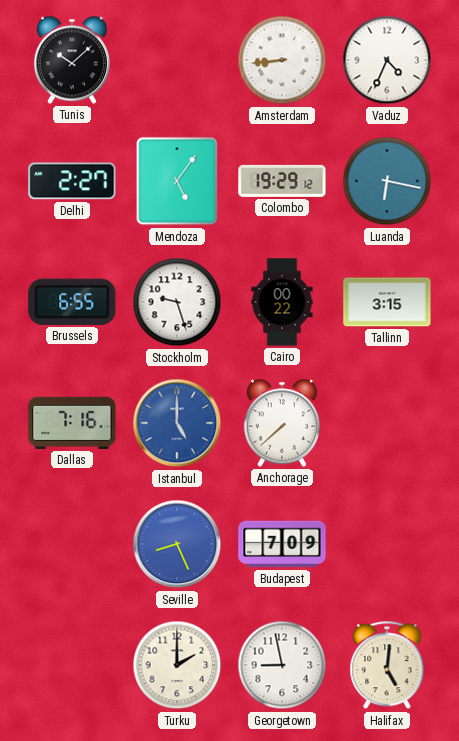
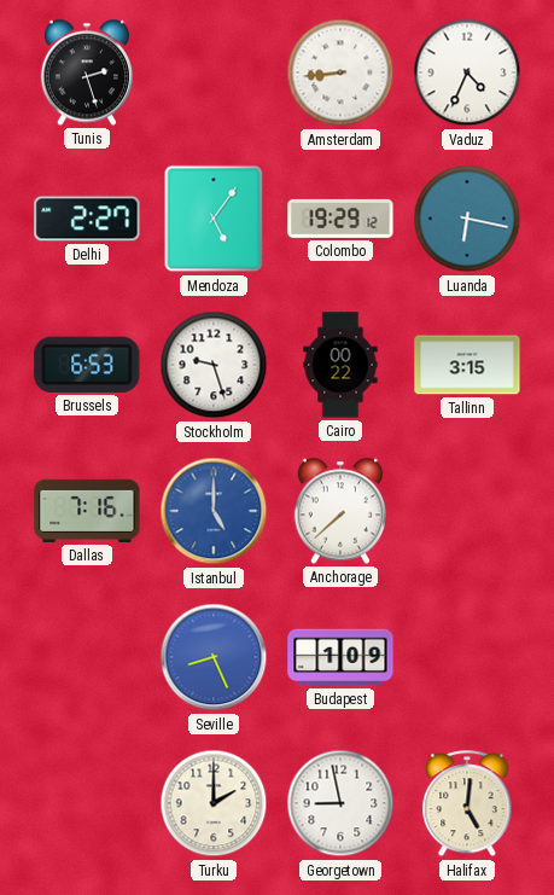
Tunis: 10:08 -> 2:27 (86, 72)
Brussels: 6:55 -> 6:53 (87, 365)
Budapest: 7:09 -> 1:09 (340, 657)
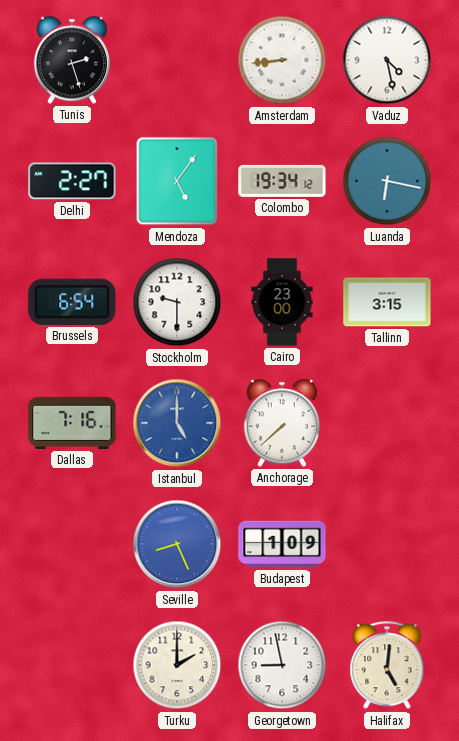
Vaduz: 4:34 -> 4:28 (387, 60)
Colombo: 19:29 -> 19:34 (282, 181)
Brussels: 6:53 -> 6:54 (72, 302)
Stockholm: 9:27 -> 9:30 (177, 302)
Cairo: 00:22 -> 23:00 (282, 302)
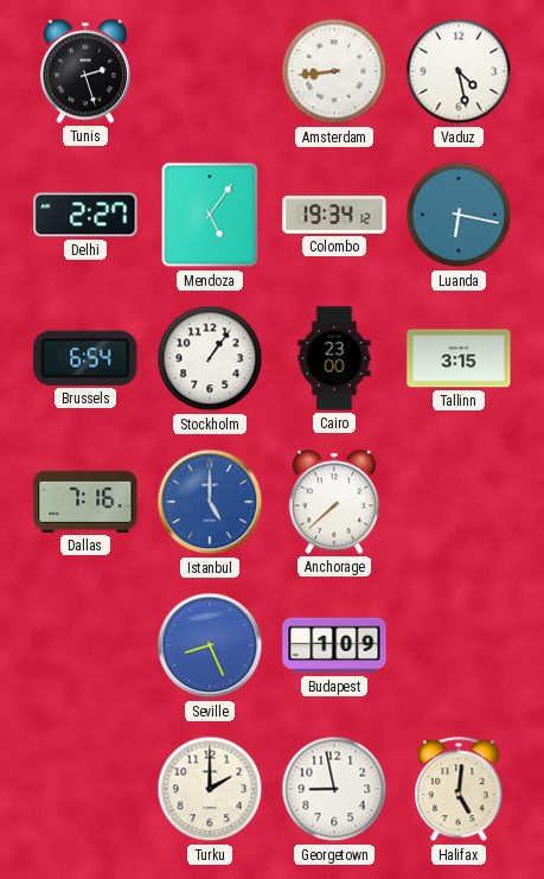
Stockholm: 9:30 -> 1:06 (210, 358)
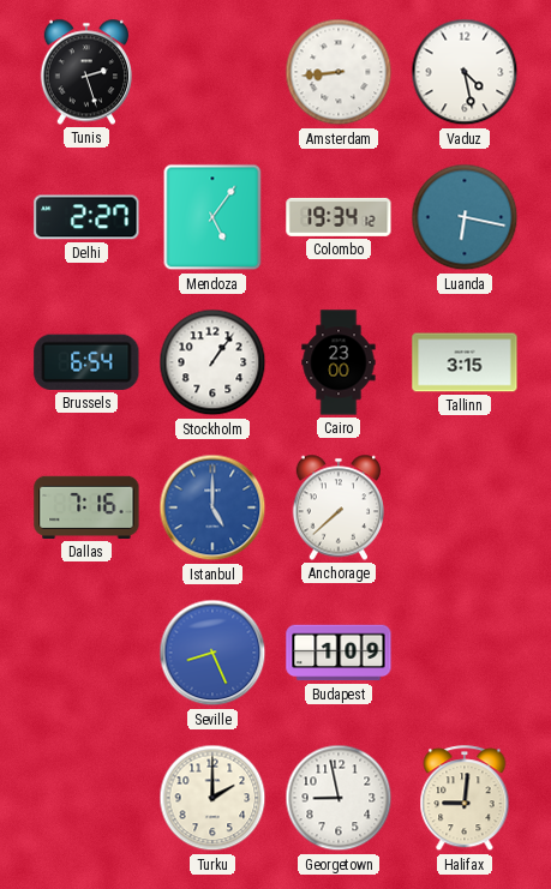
Halifax: 5:01 -> 9:01 (465, 799)
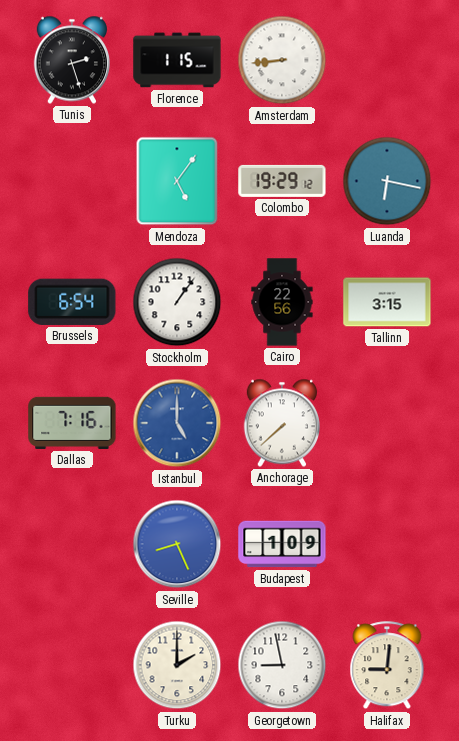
Florence: none -> 1:15 (177, 60)
Vaduz: 4:28 -> none (465, 72)
Delhi: 2:27 -> none (86, 217)
Colombo: 19:34 -> 19:29 (282, 181)
Cairo: 23:00 -> 22:56 (282, 302)
